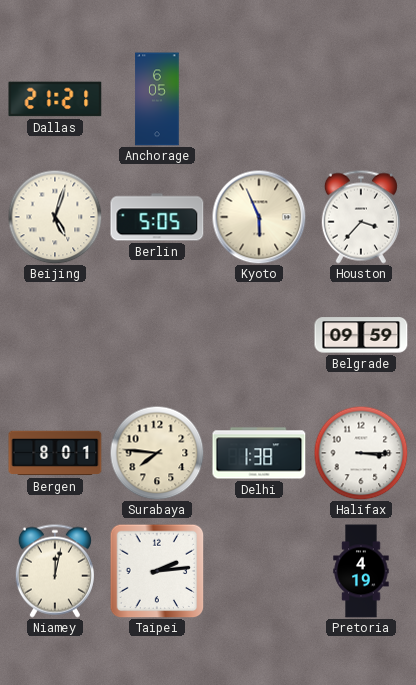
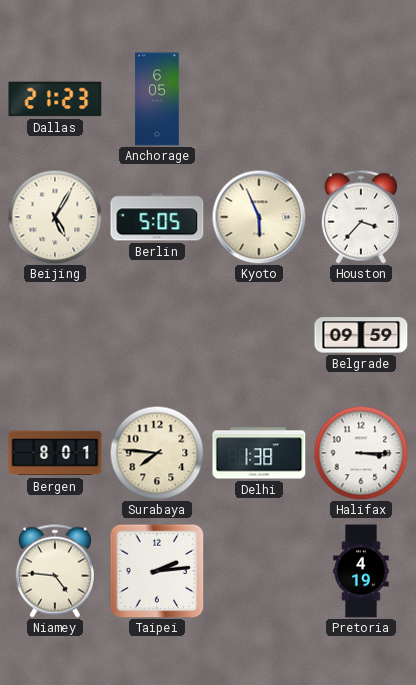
Dallas: 21:21 -> 21:23 (55, 99)
Beijing: 5:03 -> 5:05 (55, 217)
Niamey: 12:02 -> 4:46 (55, 571)
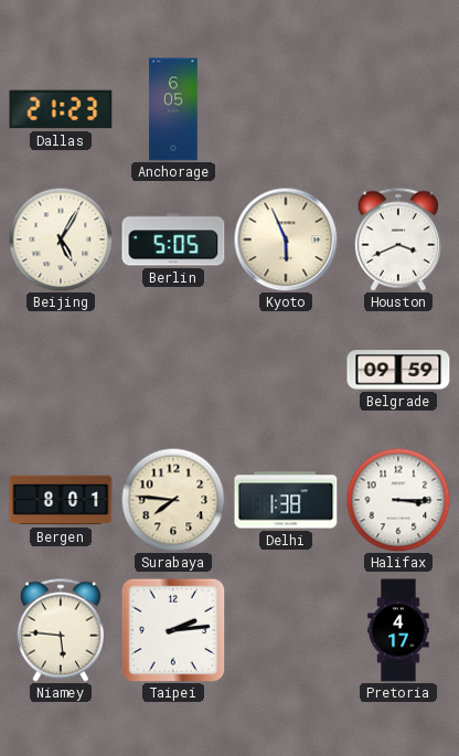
Houston: 3:37 -> 3:41 (398, 239)
Niamey: 4:46 -> 5:46 (61, 630)
Pretoria: 4:19 -> 4:17 (398, 630)
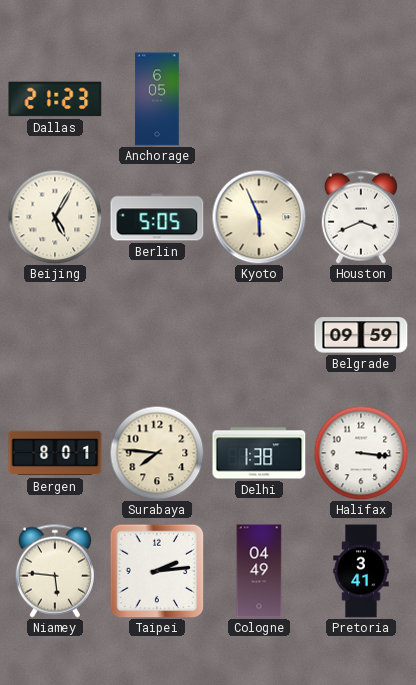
Halifax: 3:15 -> 3:16 (361, 453)
Cologne: none -> 04:49 (259, 571)
Pretoria: 4:17 -> 3:41 (361, 571)
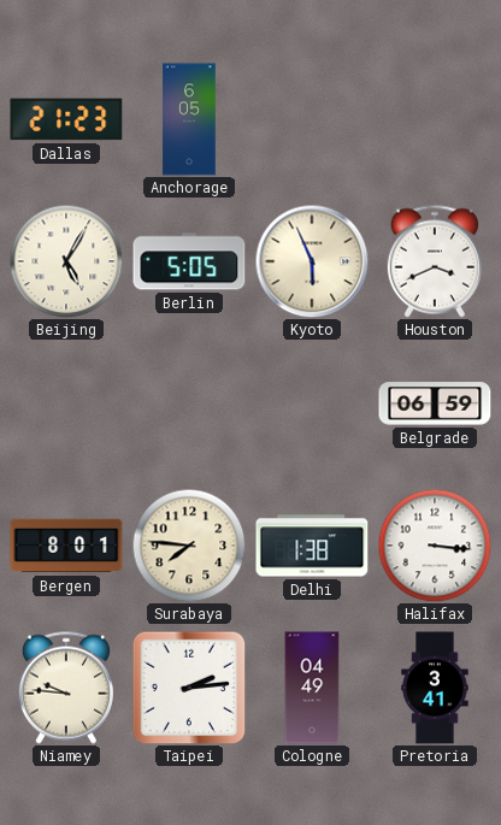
Belgrade: 09:59 -> 06:59 (435, 403)
Niamey: 5:46 -> 9:46 (66, 688)
